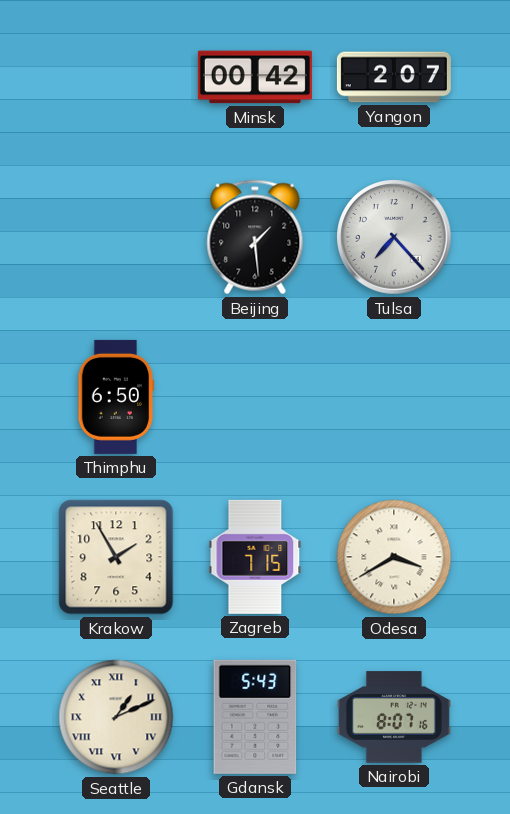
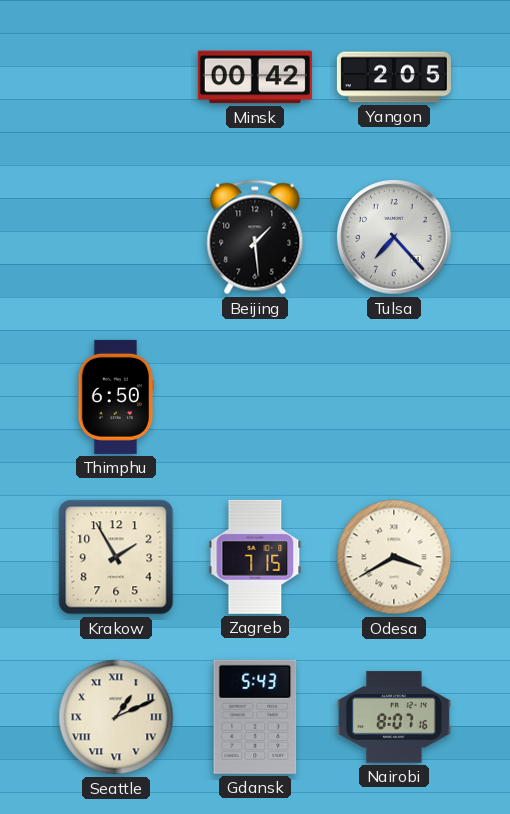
Yangon: 2:07 -> 2:05 (394, 77)
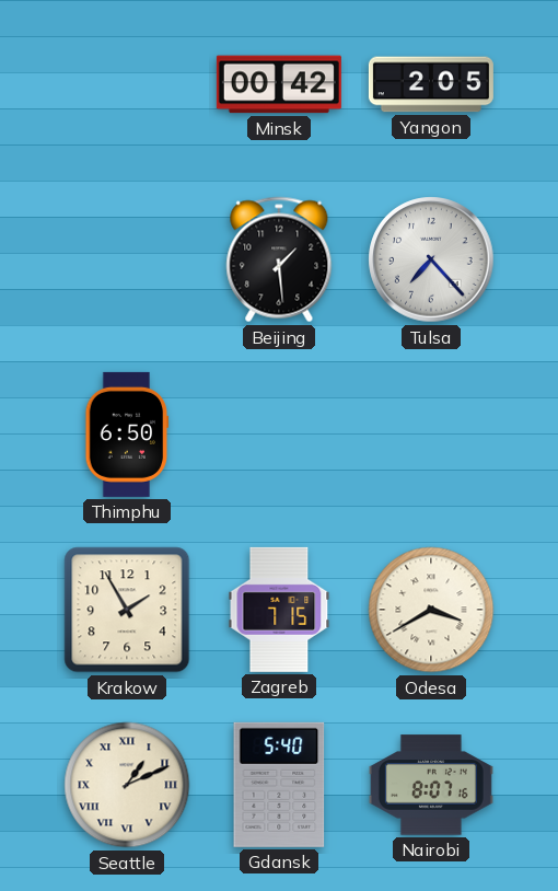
Gdansk: 5:43 -> 5:40 (279, 785)
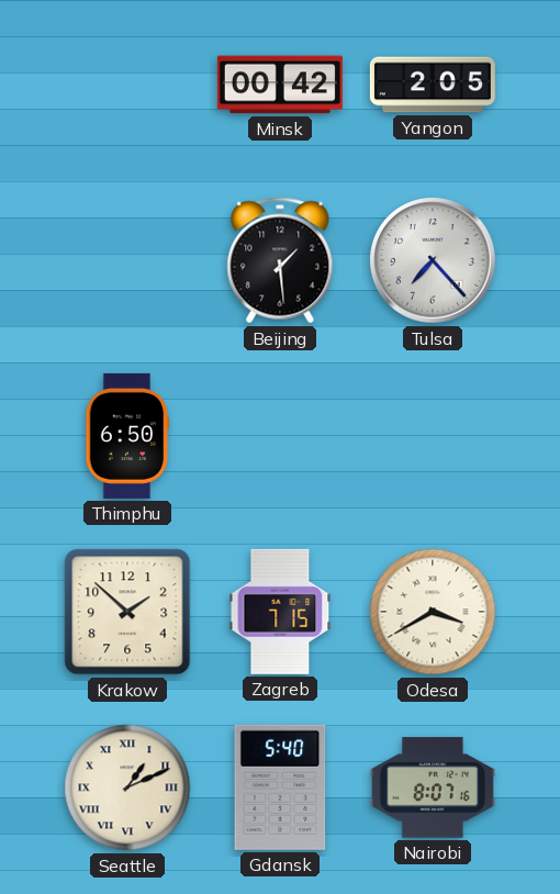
Krakow: 1:55 -> 1:52 (127, 612)
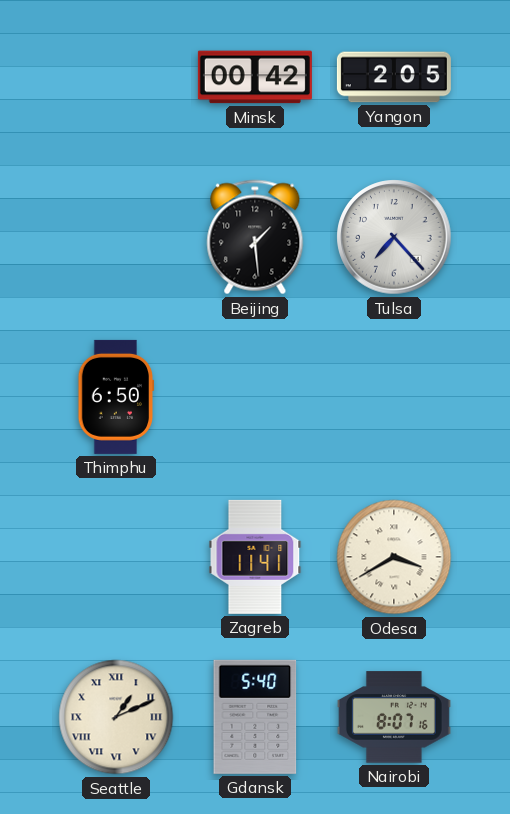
Krakow: 1:52 -> none (127, 612)
Zagreb: 7:15 -> 11:41 (255, 557)
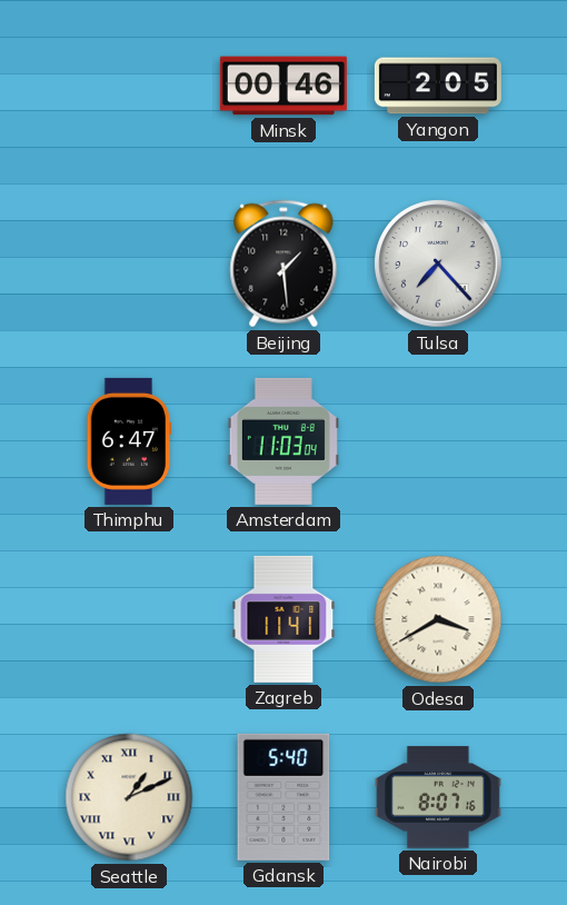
Minsk: 00:42 -> 00:46 (283, 86)
Thimphu: 6:50 -> 6:47 (129, 441)
Amsterdam: none -> 11:03 (283, 441)
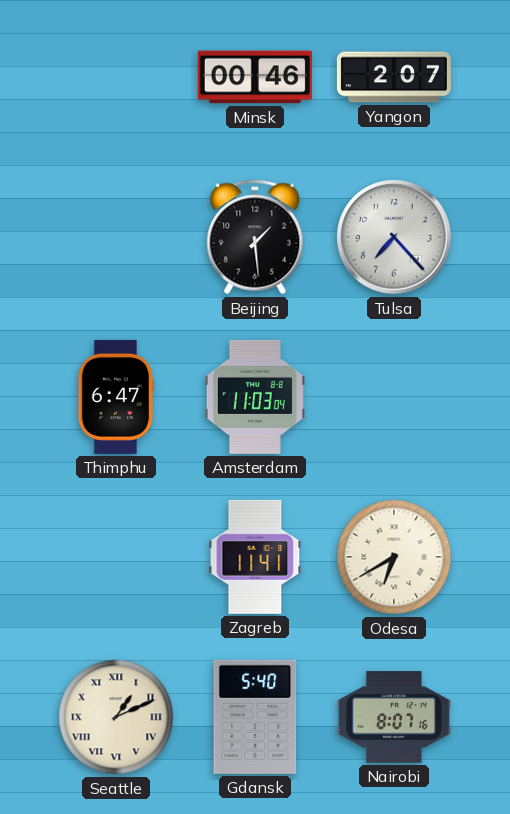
Yangon: 2:05 -> 2:07 (394, 77)
Odesa: 3:40 -> 6:40 (394, 557)
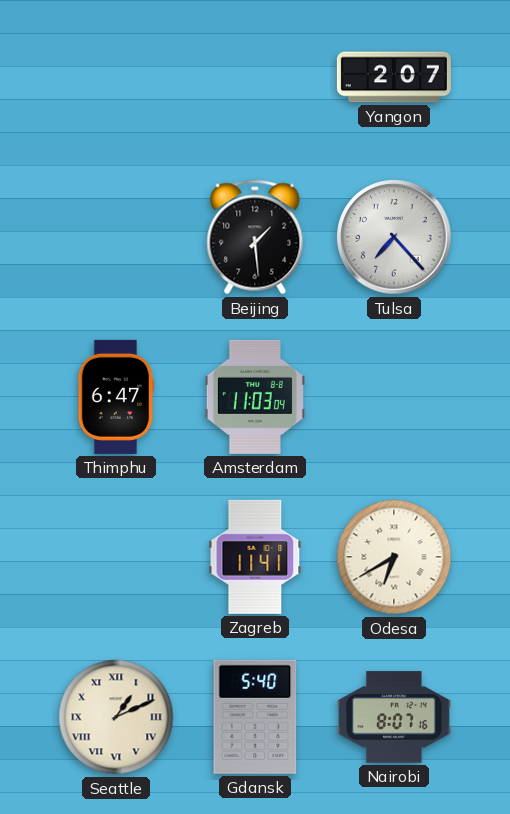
Minsk: 00:46 -> none (255, 77)
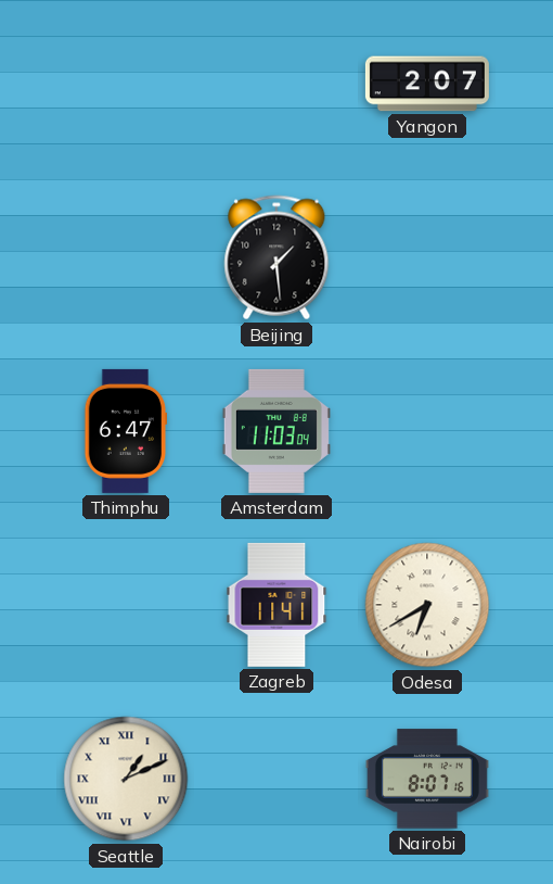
Tulsa: 7:23 -> none (394, 237)
Gdansk: 5:40 -> none (255, 717)
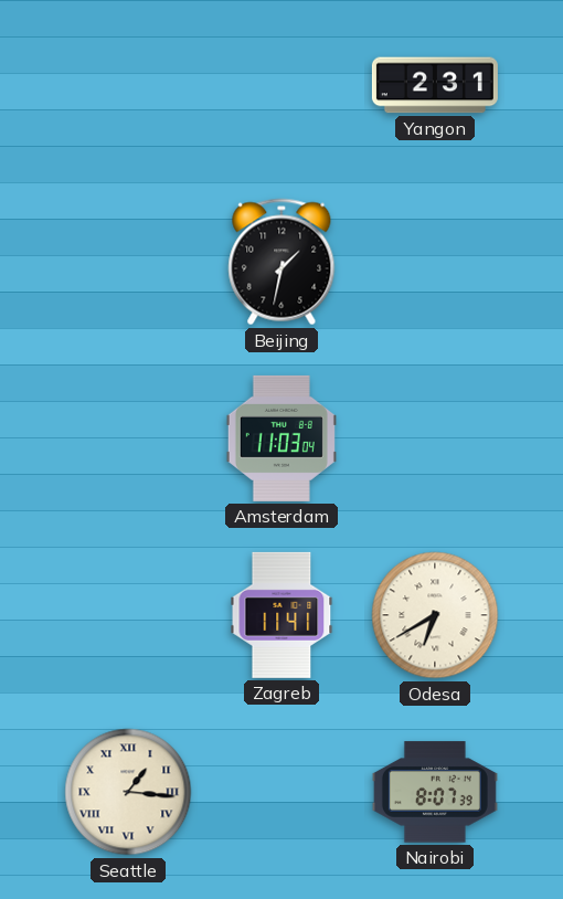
Yangon: 2:07 -> 2:31 (435, 85)
Beijing: 1:29 -> 1:32 (281, 262)
Thimphu: 6:47 -> none (126, 431)
Seattle: 1:11 -> 1:16 (128, 792)
Nairobi: 8:07:16 -> 8:07:39 (435, 792)
